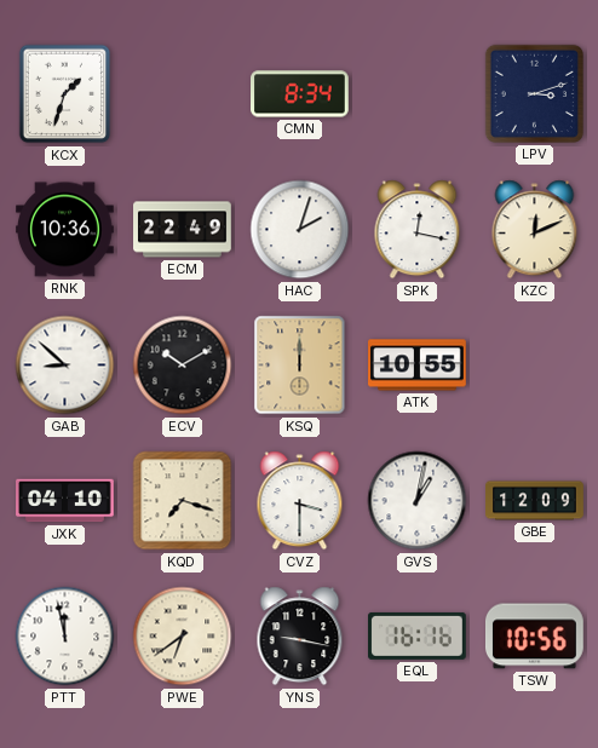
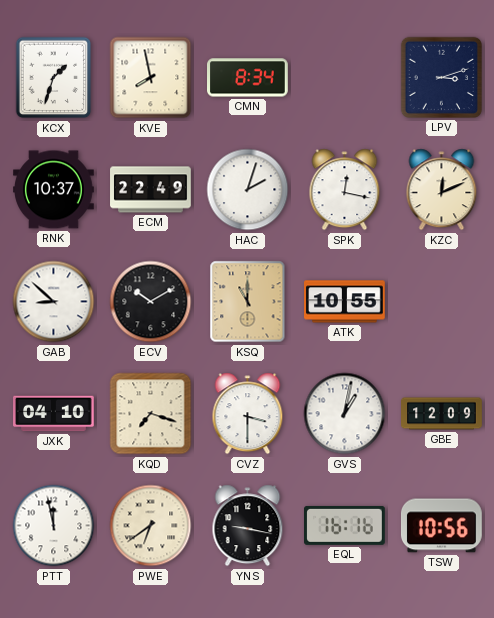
KVE: none -> 7:58 (151, 78)
RNK: 10:36 -> 10:37 (54, 190)
KSQ: 12:00 -> 11:00 (248, 302)
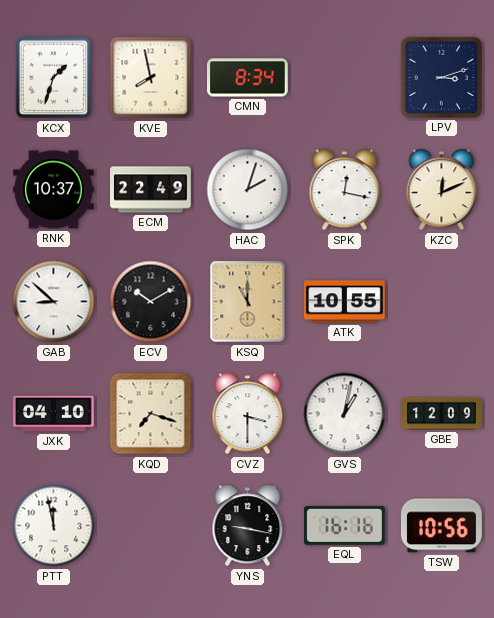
PWE: 6:39 -> none (151, 526)
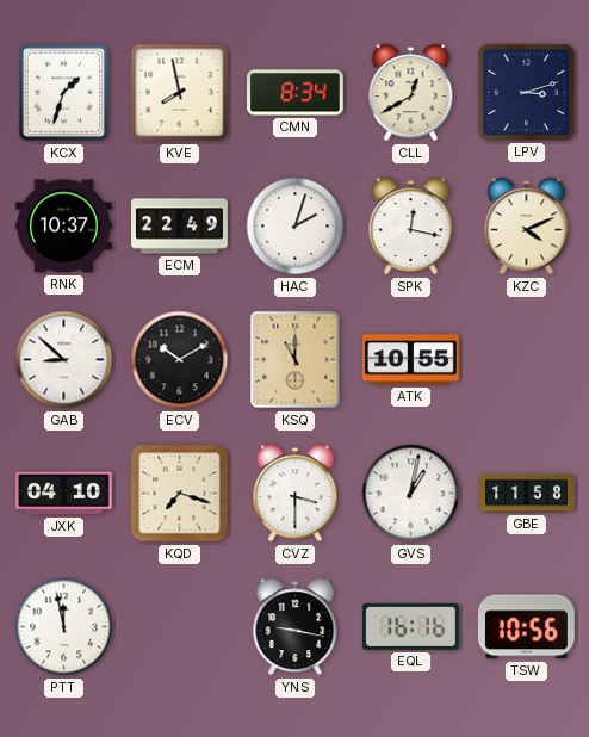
CLL: none -> 12:40 (411, 93)
KZC: 12:11 -> 4:11 (527, 227)
GBE: 12:09 -> 11:58 (527, 494)
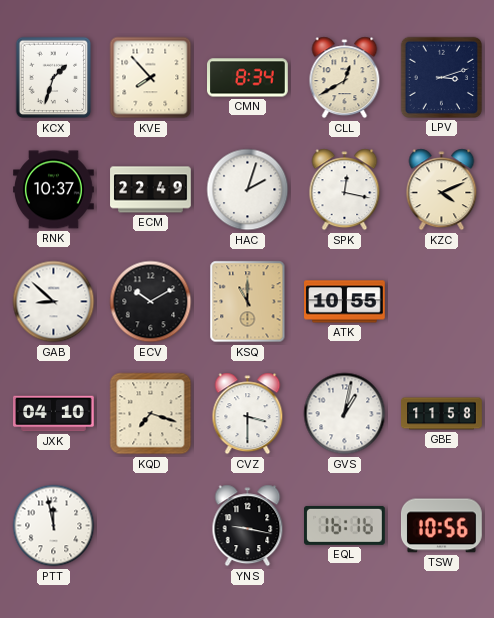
KVE: 7:58 -> 7:53 (151, 78)
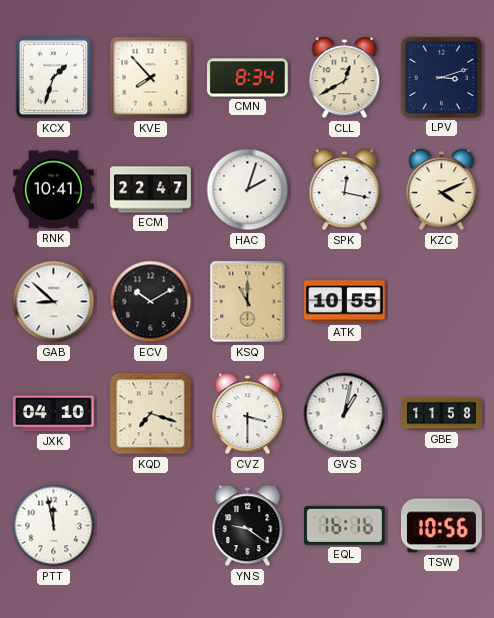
RNK: 10:37 -> 10:41 (54, 190)
ECM: 22:49 -> 22:47 (151, 190)
YNS: 9:17 -> 9:21 (248, 526)
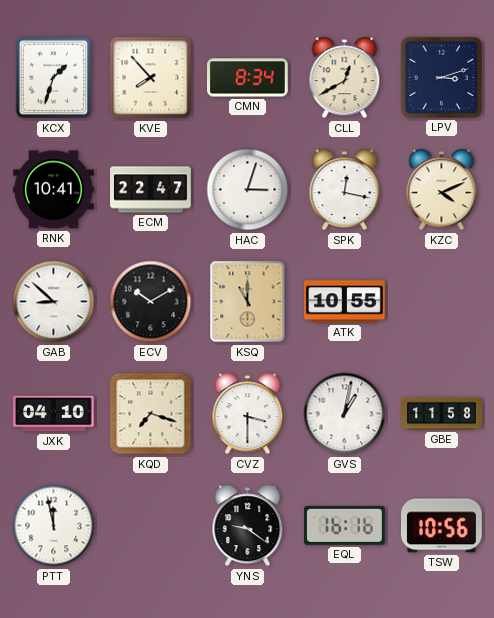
HAC: 2:03 -> 3:03 (248, 190)
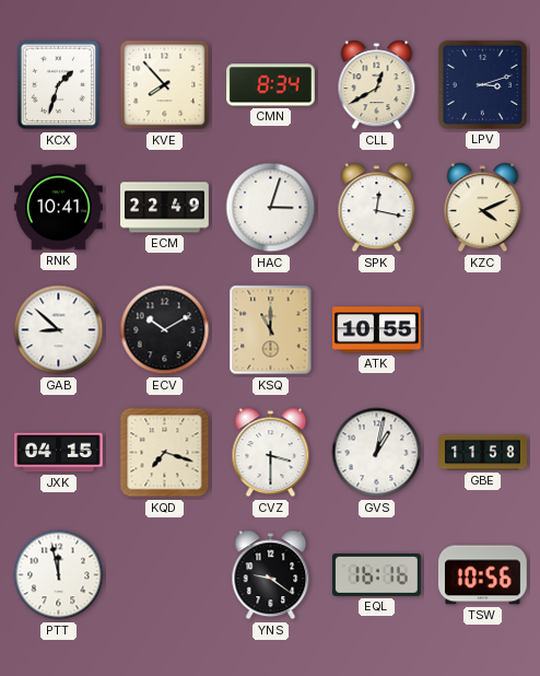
ECM: 22:47 -> 22:49 (165, 208)
JXK: 04:10 -> 04:15 (59, 453)
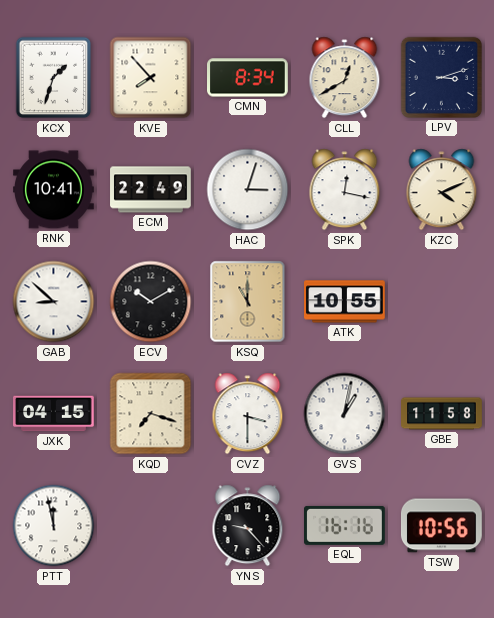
YNS: 9:21 -> 9:23 (248, 526)
